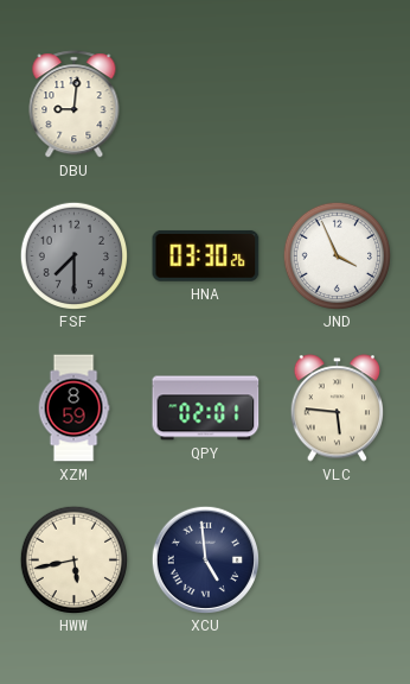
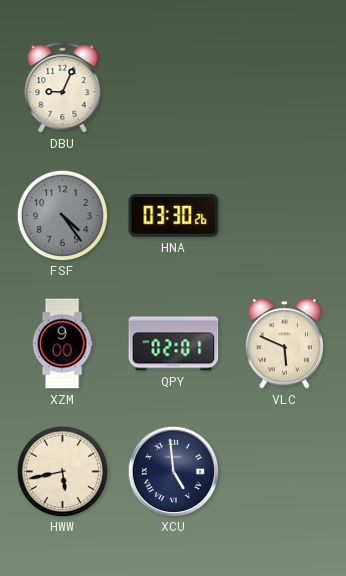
DBU: 9:01 -> 9:04 (63, 88)
FSF: 7:30 -> 4:24 (62, 215)
JND: 3:56 -> none (337, 255)
XZM: 8:59 -> 9:00 (62, 344)
VLC: 5:46 -> 5:49 (284, 344)
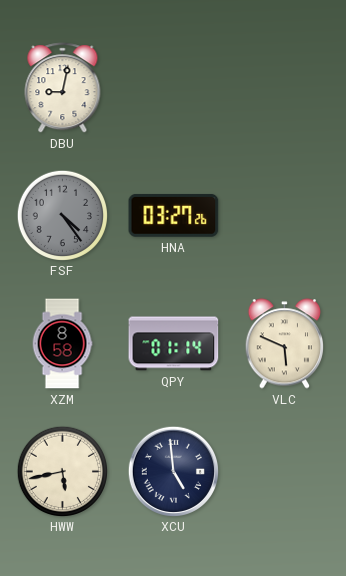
DBU: 9:04 -> 9:02 (63, 88)
HNA: 03:30 -> 03:27 (174, 215)
XZM: 9:00 -> 8:58 (62, 344)
QPY: 02:01 -> 01:14 (174, 344)
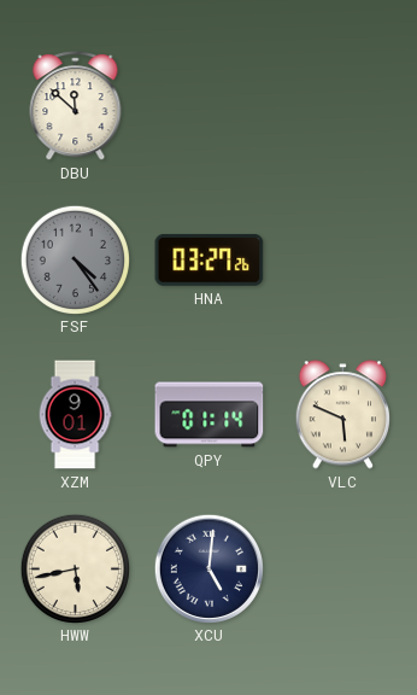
DBU: 9:02 -> 11:52 (76, 106)
XZM: 8:58 -> 9:01 (75, 415)
XCU: 4:59 -> 5:01 (208, 568)
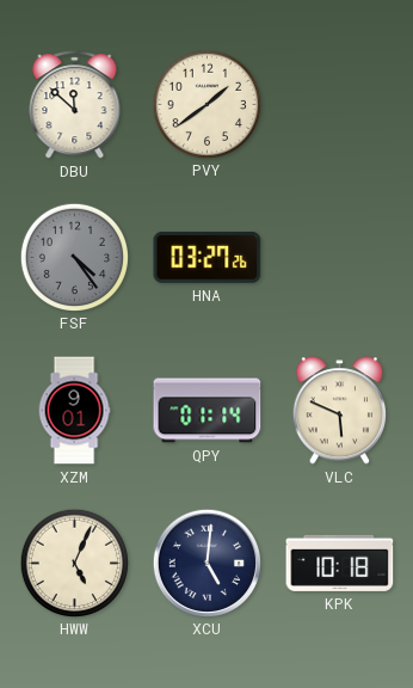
PVY: none -> 1:39 (207, 104)
HWW: 5:43 -> 5:04 (74, 563)
KPK: none -> 10:18 (340, 563)
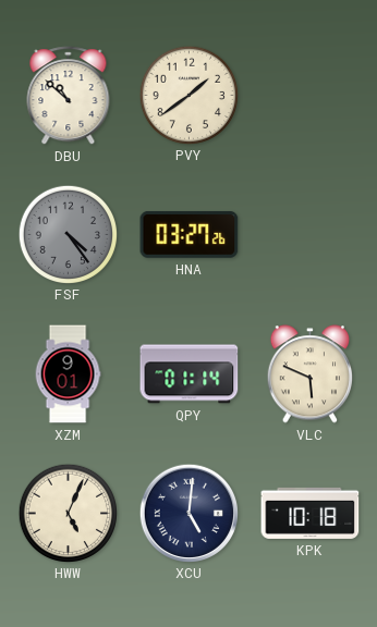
DBU: 11:52 -> 10:52 (69, 96)
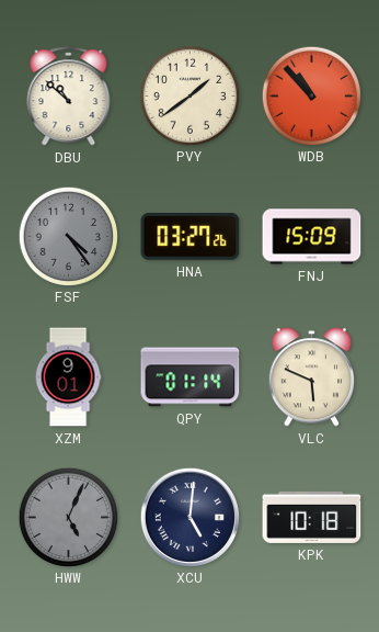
WDB: none -> 10:53 (311, 95)
FNJ: none -> 15:09 (312, 237)
HWW dial: cream -> grey (68, 517)
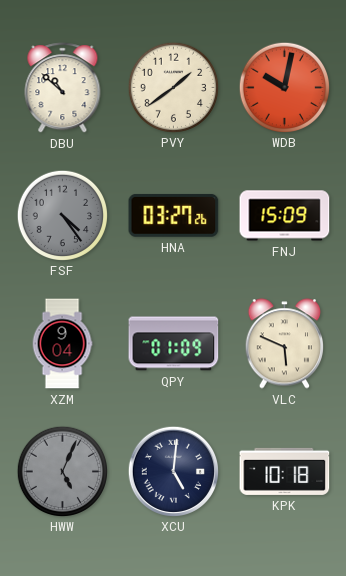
WDB: 10:53 -> 10:02 (284, 87)
XZM: 9:01 -> 9:04 (62, 344)
QPY: 01:14 -> 01:09 (174, 344)
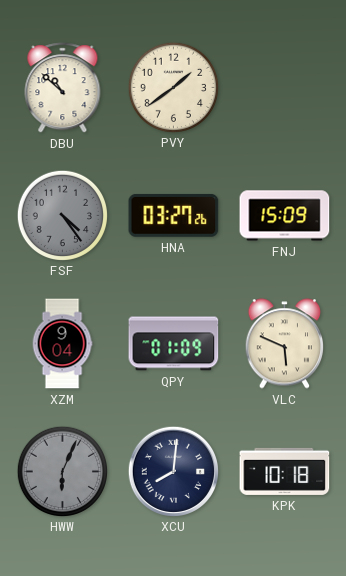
WDB: 10:02 -> none (284, 87)
HWW: 5:04 -> 6:04 (62, 471)
XCU: 5:01 -> 8:01 (173, 471)
